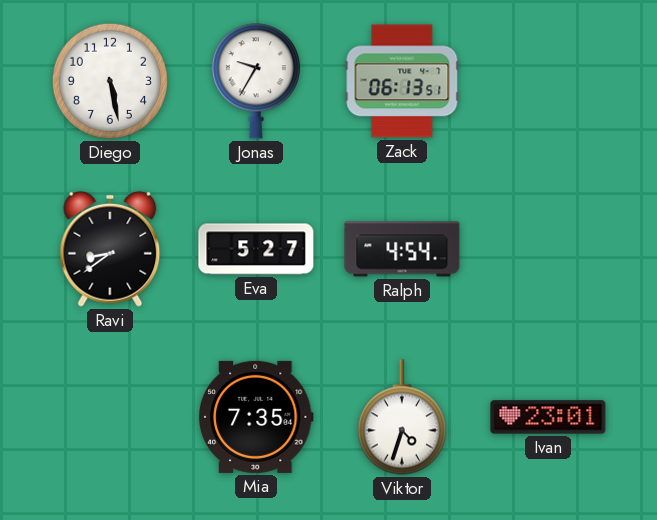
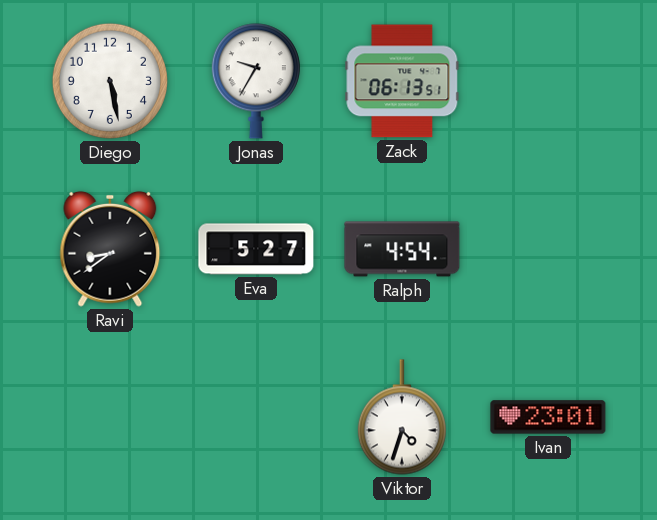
Mia: 7:35 -> none (257, 417)
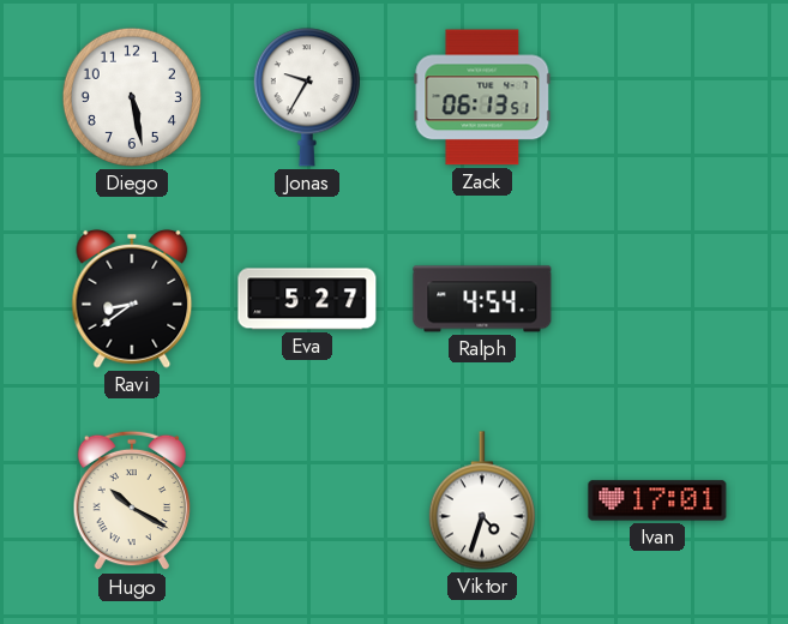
Hugo: none -> 10:20 (132, 500)
Ivan: 23:01 -> 17:01 (657, 500)
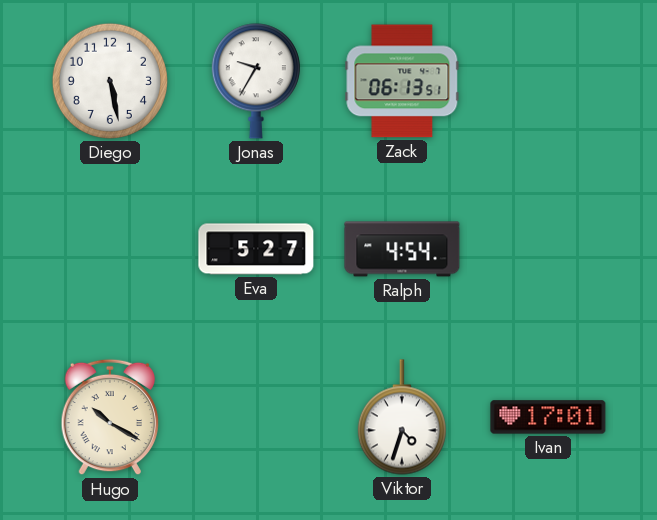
Ravi: 8:39 -> none (132, 299)
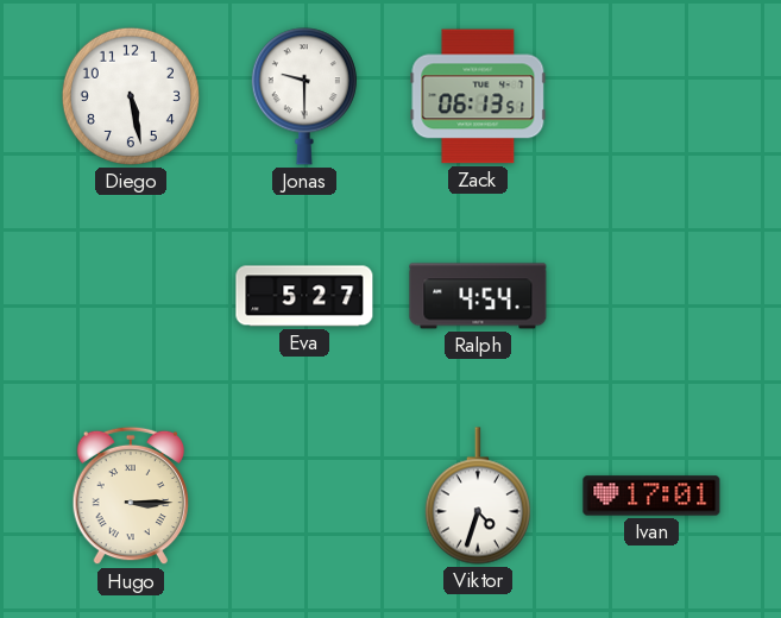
Jonas: 9:35 -> 9:30 (304, 96)
Hugo: 10:20 -> 3:15 (131, 496)
